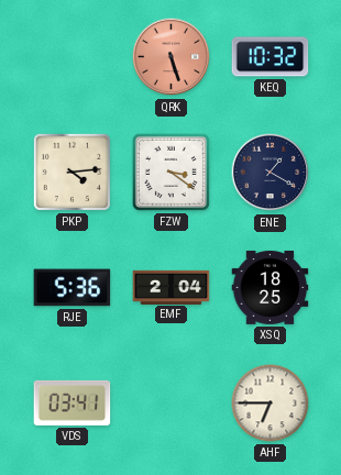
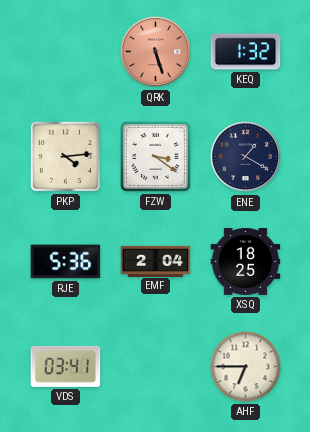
KEQ: 10:32 -> 1:32 (246, 52)
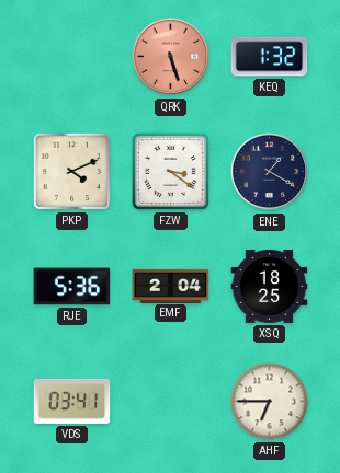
PKP: 4:14 -> 4:11 (71, 171)
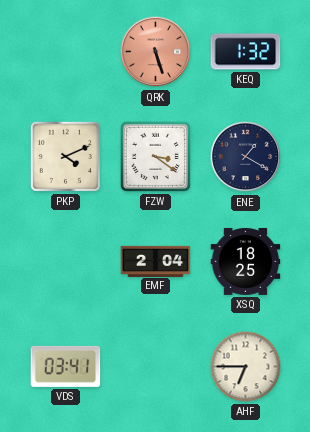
RJE: 5:36 -> none (72, 287)
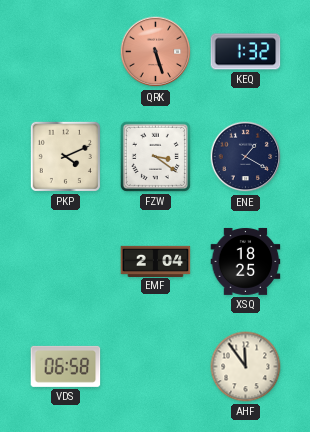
VDS: 03:41 -> 06:58 (66, 366)
AHF: 6:45 -> 11:54 (246, 367)
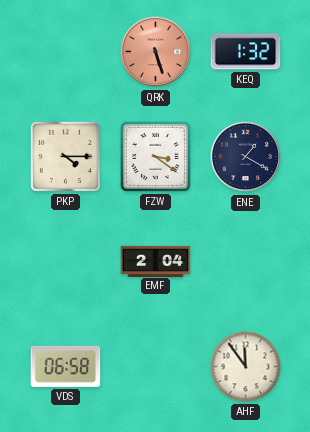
PKP: 4:11 -> 4:15 (65, 156)
XSQ: 18:25 -> none (246, 261)
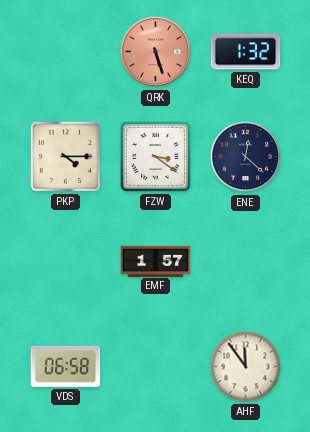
ENE: 1:20 -> 12:22 (246, 157)
EMF: 2:04 -> 1:57 (156, 261)
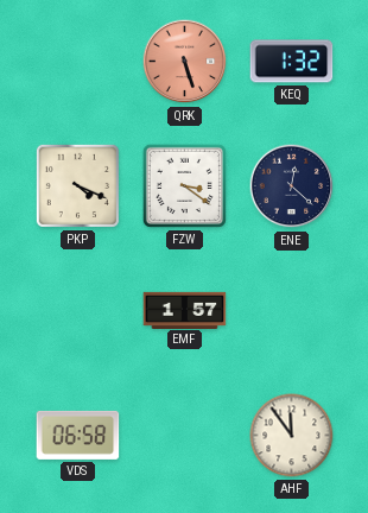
PKP: 4:15 -> 4:19 (77, 185)
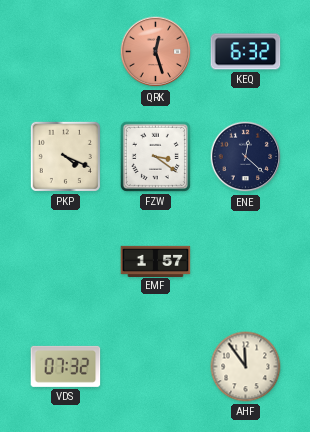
QRK: 5:27 -> 12:27 (156, 52)
KEQ: 1:32 -> 6:32 (246, 52)
VDS: 06:58 -> 07:32 (66, 366)
